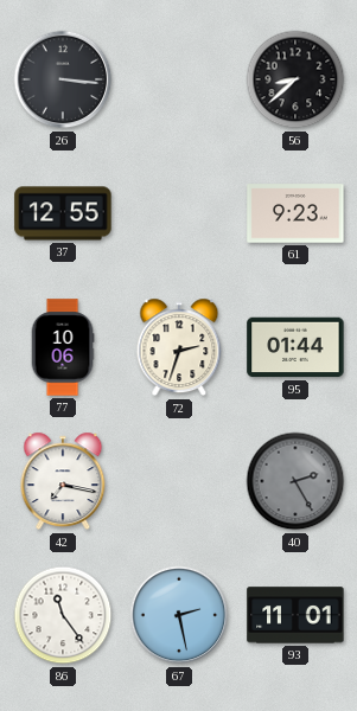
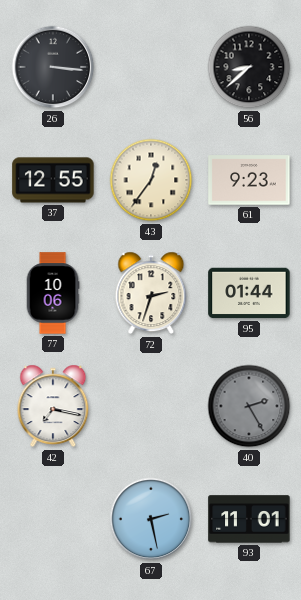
43: none -> 12:36 (151, 180)
86: 11:24 -> none (63, 615)
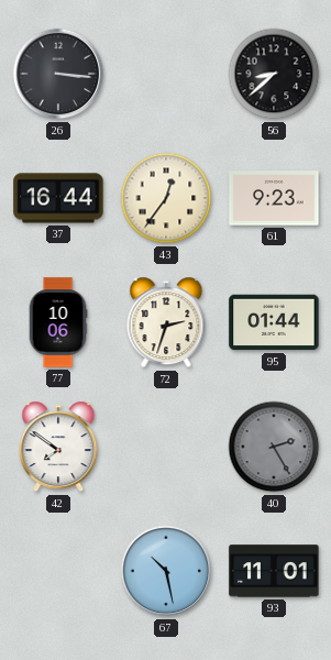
37: 12:55 -> 16:44 (58, 198)
42: 7:17 -> 7:51 (58, 447)
67: 2:28 -> 10:28 (166, 571)
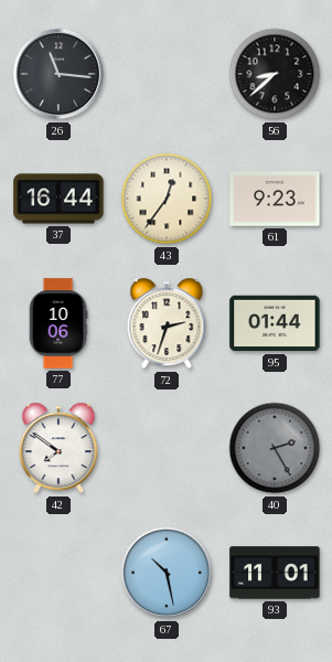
26: 3:16 -> 11:16 (58, 74)
